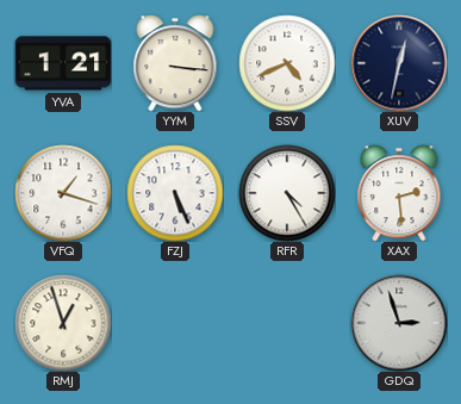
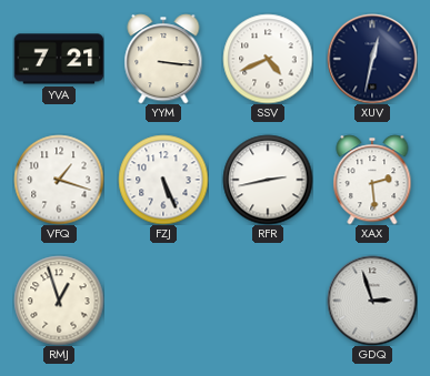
YVA: 1:21 -> 7:21 (59, 59)
RFR: 4:25 -> 2:43 (268, 180)
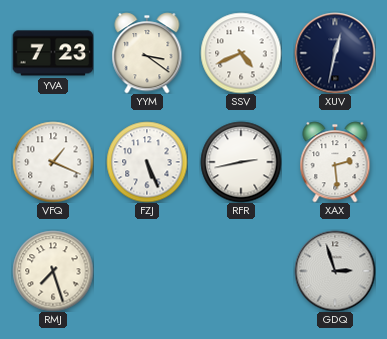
YVA: 7:21 -> 7:23 (53, 53)
YYM: 3:16 -> 3:21 (147, 53)
VFQ: 1:18 -> 1:19 (53, 162)
RMJ: 12:57 -> 7:27 (53, 271)
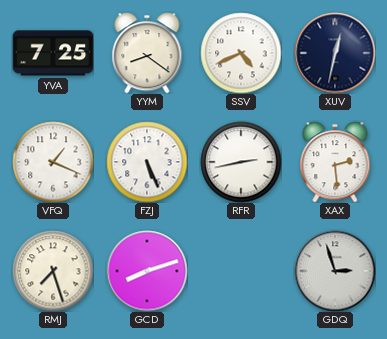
YVA: 7:23 -> 7:25 (53, 53)
YYM: 3:21 -> 8:21 (147, 53)
GCD: none -> 8:12 (147, 271)
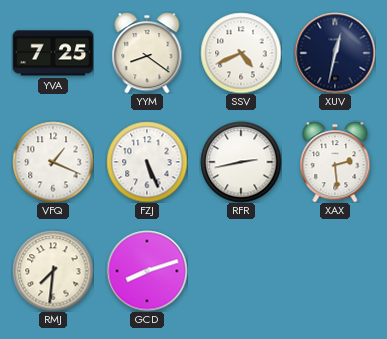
RMJ: 7:27 -> 7:31 (53, 271)
GDQ: 2:57 -> none (335, 271)
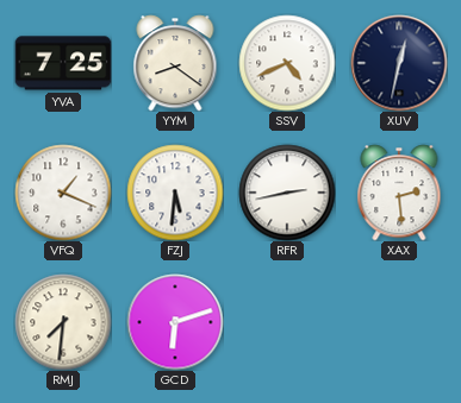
FZJ: 5:26 -> 5:31 (175, 193)
GCD: 8:12 -> 6:12 (175, 322)
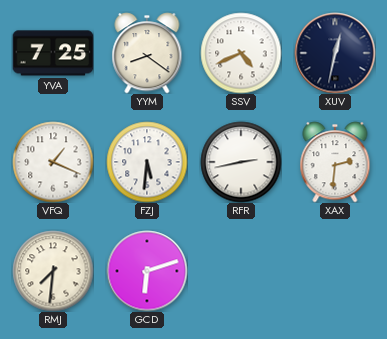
XAX: 2:29 -> 2:31 (335, 162)
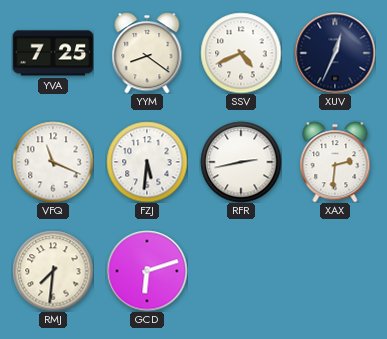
XUV: 12:32 -> 12:34 (335, 53)
VFQ: 1:19 -> 11:19 (53, 162)
